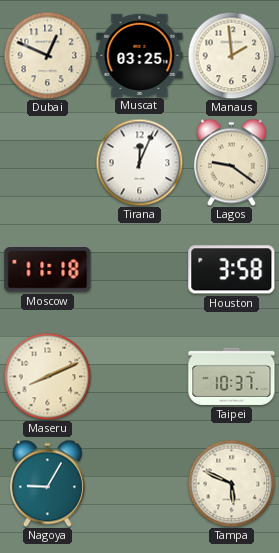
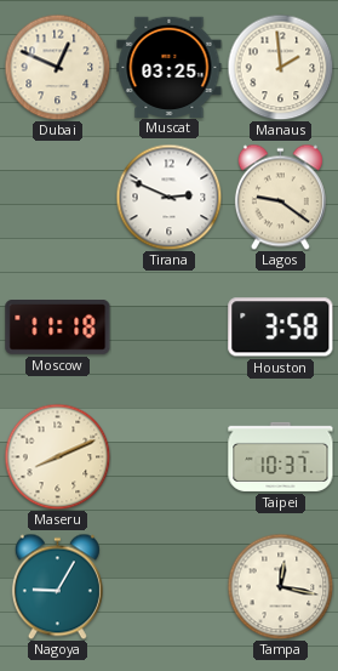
Tirana: 12:04 -> 2:49 (168, 197)
Tampa: 5:49 -> 12:17 (280, 586)
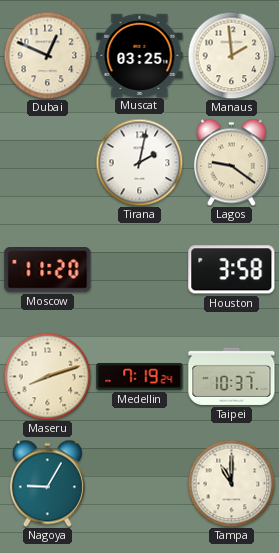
Tirana: 2:49 -> 2:02 (139, 162)
Moscow: 11:18 -> 11:20 (48, 270)
Maseru: 8:11 -> 8:12 (47, 376)
Medellin: none -> 7:19 (140, 377)
Tampa: 12:17 -> 11:00 (231, 483)
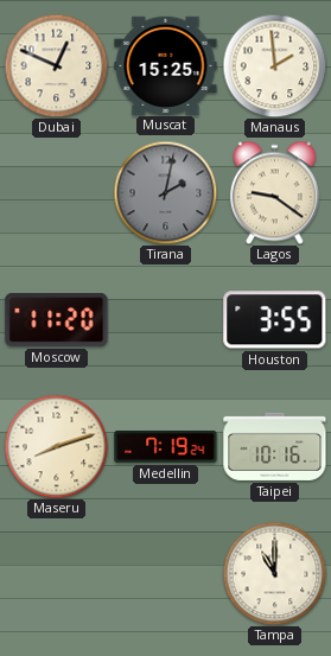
Muscat: 03:25 -> 15:25 (166, 65)
Tirana dial: white -> grey (165, 192)
Houston: 3:58 -> 3:55 (275, 320)
Taipei: 10:37 -> 10:16 (275, 446)
Nagoya: 9:05 -> none (47, 483)
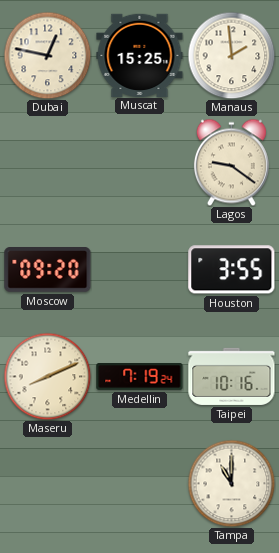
Dubai: 12:49 -> 12:47 (47, 55)
Tirana: 2:02 -> none (165, 192)
Moscow: 11:20 -> 09:20 (48, 270)
Maseru: 8:12 -> 8:11 (47, 376)
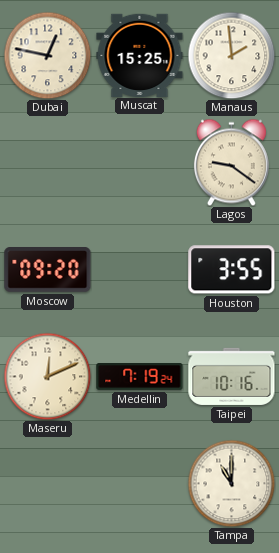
Maseru: 8:11 -> 12:11 (47, 376)
